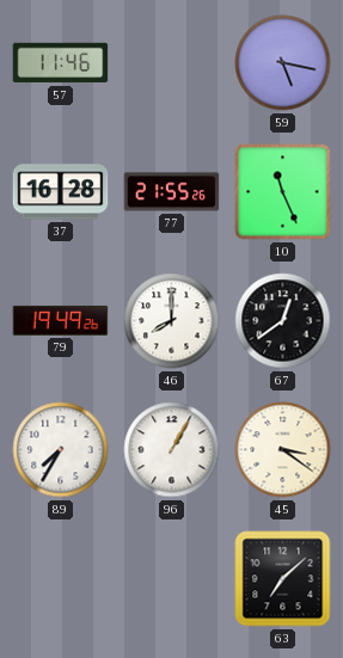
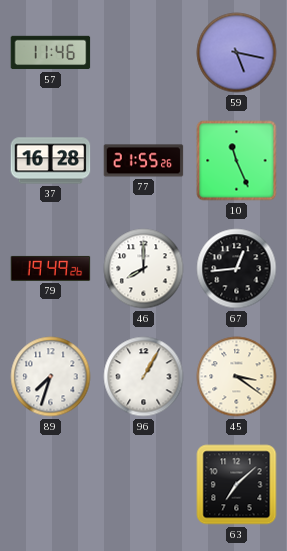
67: 12:39 -> 12:44 (237, 269)
89: 7:35 -> 7:33 (51, 377)
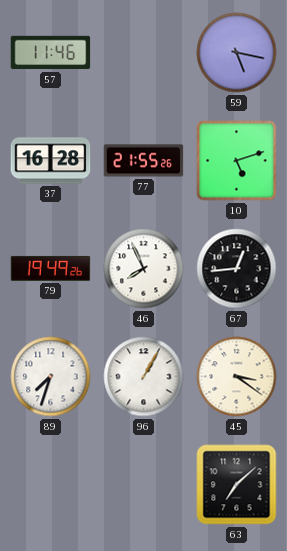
10: 11:26 -> 5:12 (237, 161)
46: 8:00 -> 7:56 (144, 269)
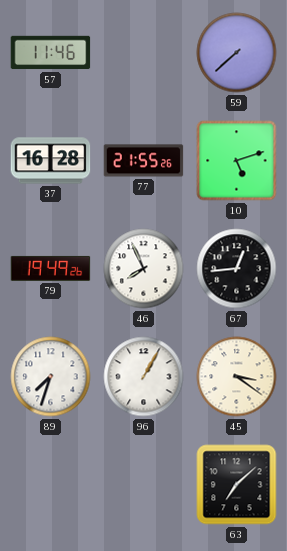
59: 5:17 -> 7:38 (237, 53)
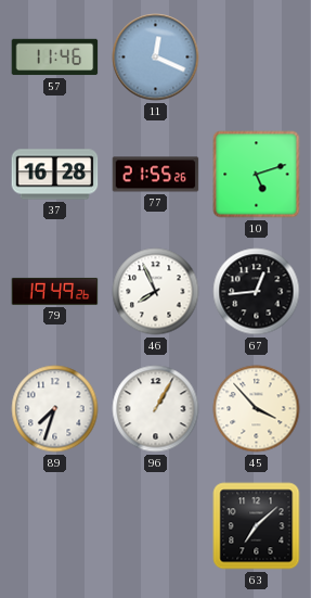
11: none -> 12:19 (156, 58)
59: 7:38 -> none (237, 53)
45: 3:21 -> 3:53 (257, 409)
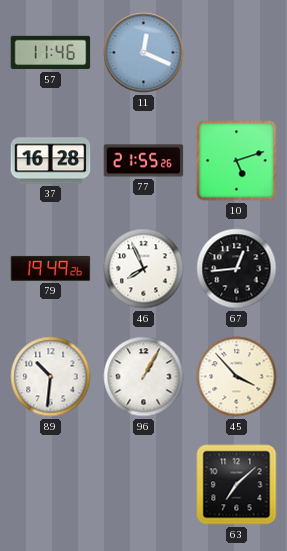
89: 7:33 -> 10:31 (51, 377)
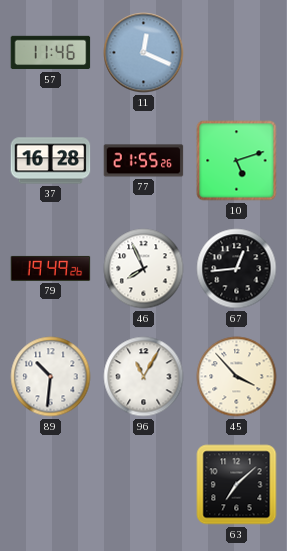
96: 1:05 -> 11:05 (144, 377)
